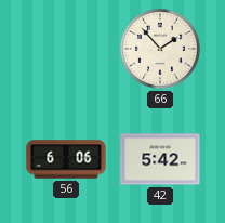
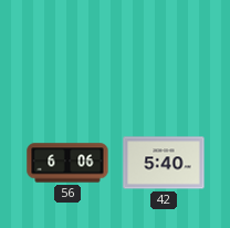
66: 1:53 -> none (160, 49)
42: 5:42 -> 5:40 (164, 163)
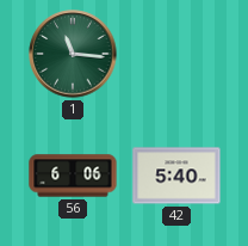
1: none -> 11:16 (73, 54)
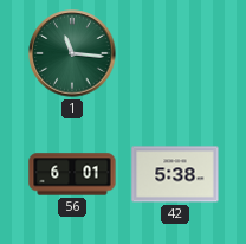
56: 6:06 -> 6:01 (72, 174)
42: 5:40 -> 5:38 (175, 174)
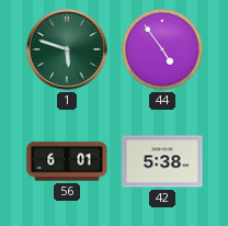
1: 11:16 -> 5:48 (67, 49)
44: none -> 4:54 (162, 49)
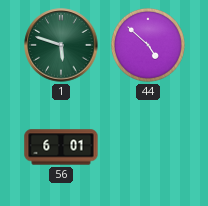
44: 4:54 -> 4:52 (148, 45)
42: 5:38 -> none (162, 161)
